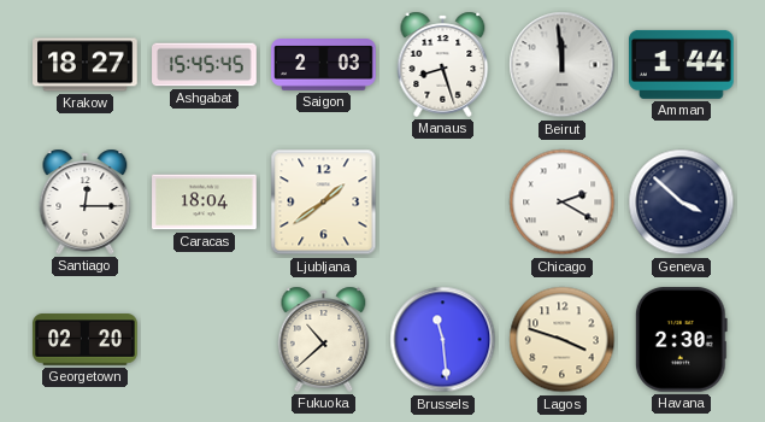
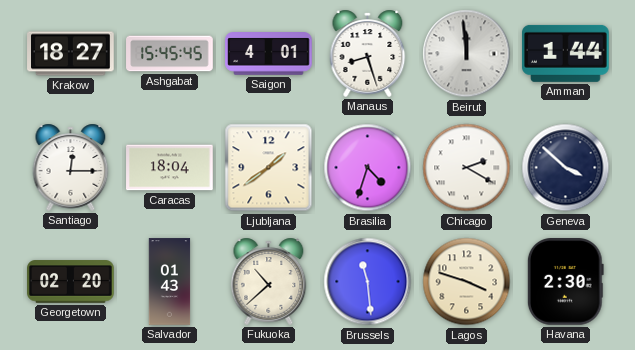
Saigon: 2:03 -> 4:01 (269, 54)
Brasilia: none -> 4:33 (368, 168)
Salvador: none -> 01:43 (170, 282)
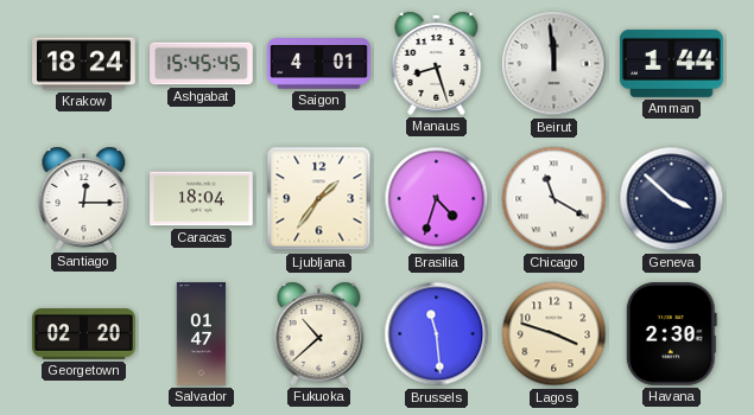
Krakow: 18:27 -> 18:24 (84, 64)
Ljubljana: 1:39 -> 1:36 (319, 199)
Chicago: 2:20 -> 11:20 (555, 199)
Salvador: 01:43 -> 01:47 (202, 334)
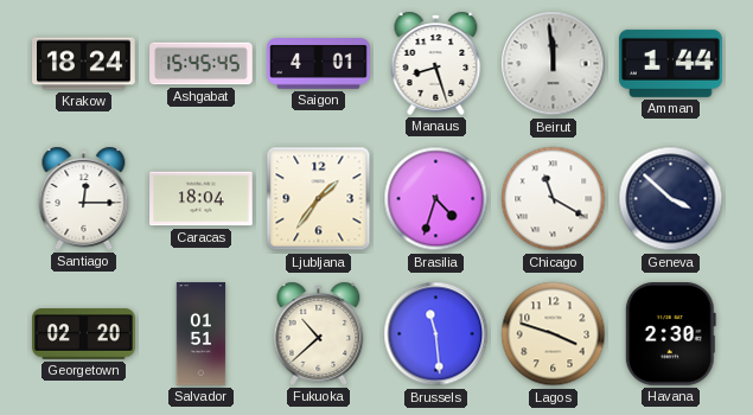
Salvador: 01:47 -> 01:51 (202, 334)
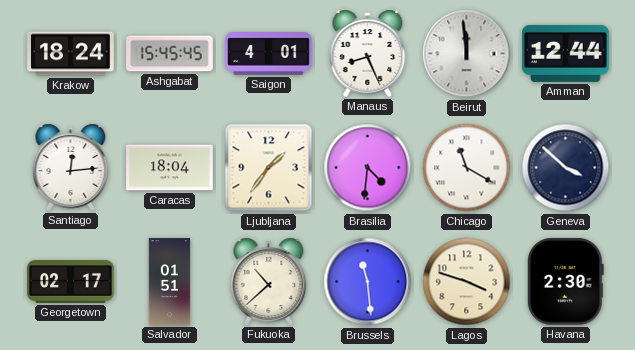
Manaus: 8:27 -> 8:26 (368, 53)
Amman: 1:44 -> 12:44 (566, 53)
Santiago: 12:15 -> 12:14 (71, 167)
Brasilia: 4:33 -> 4:31 (368, 168)
Georgetown: 02:20 -> 02:17 (71, 282)
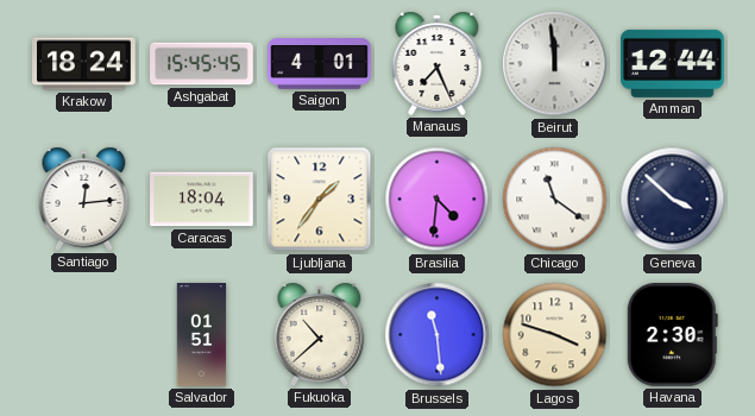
Manaus: 8:26 -> 7:26 (438, 63)
Chicago: 11:20 -> 11:21 (555, 200)
Georgetown: 02:17 -> none (71, 282)
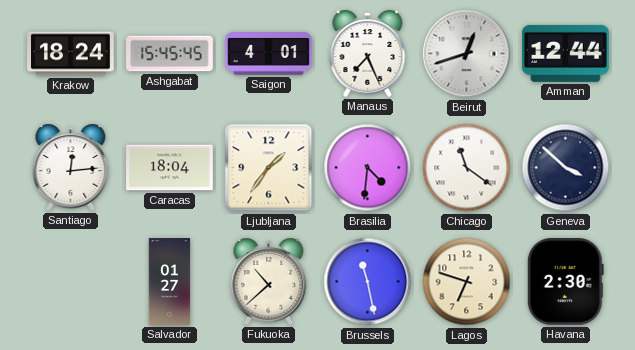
Beirut: 11:59 -> 12:42 (467, 54)
Salvador: 01:51 -> 01:27 (170, 282)
Brussels: 11:29 -> 11:28 (368, 282)
Lagos: 3:48 -> 6:48 (467, 282)
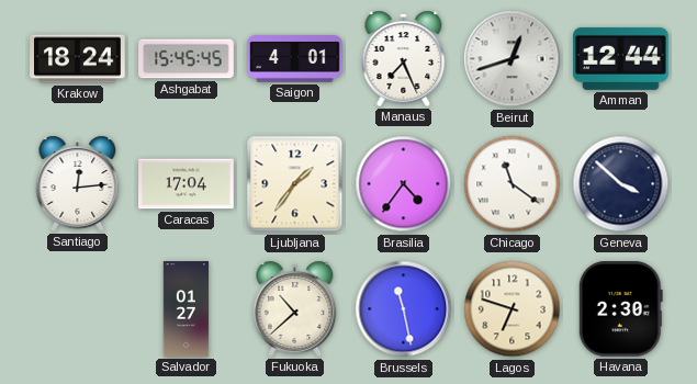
Caracas: 18:04 -> 17:04 (187, 184)
Brasilia: 4:31 -> 4:36 (404, 184)
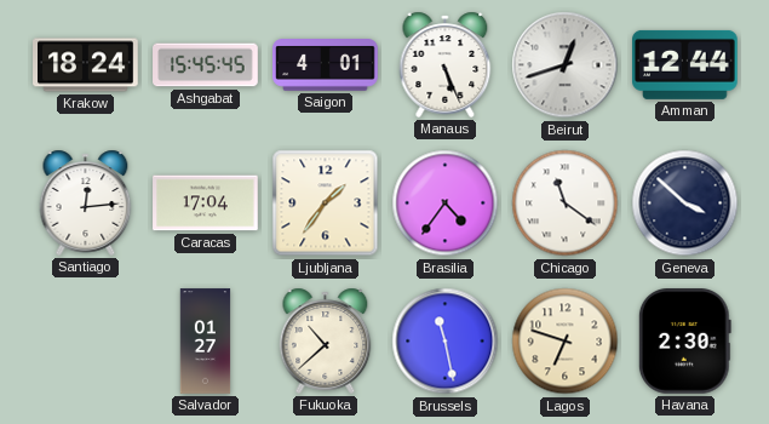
Manaus: 7:26 -> 5:26 (446, 64)
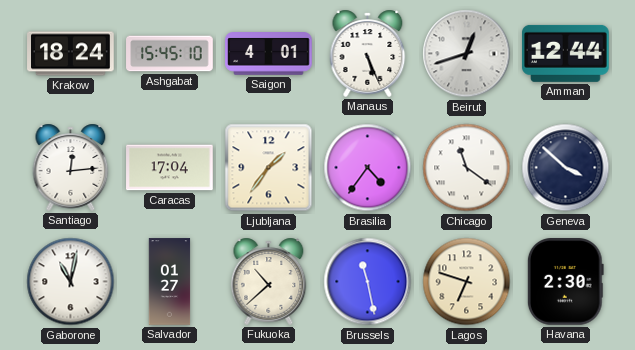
Ashgabat: 15:45:45 -> 15:45:10 (170, 54)
Gaborone: none -> 11:02 (71, 282)
